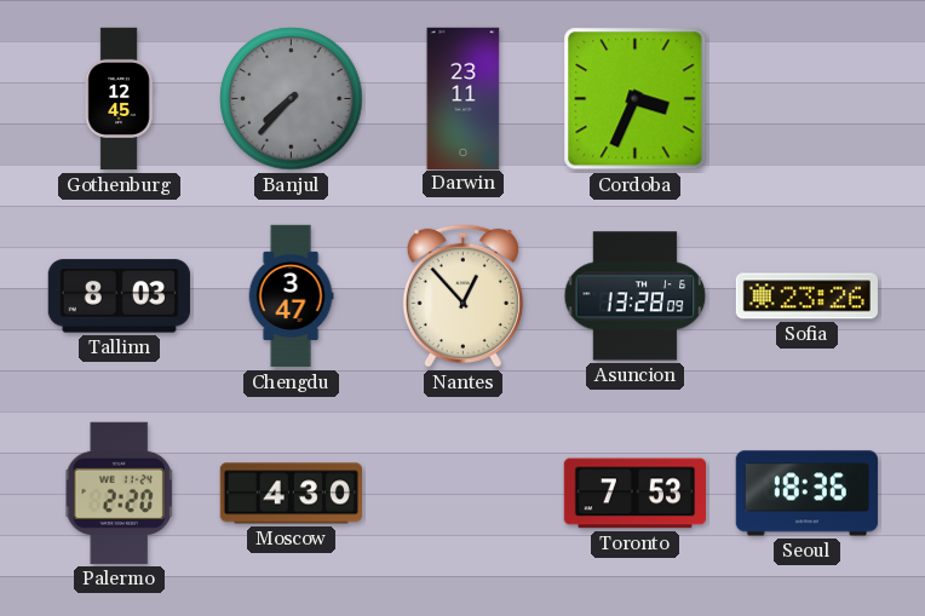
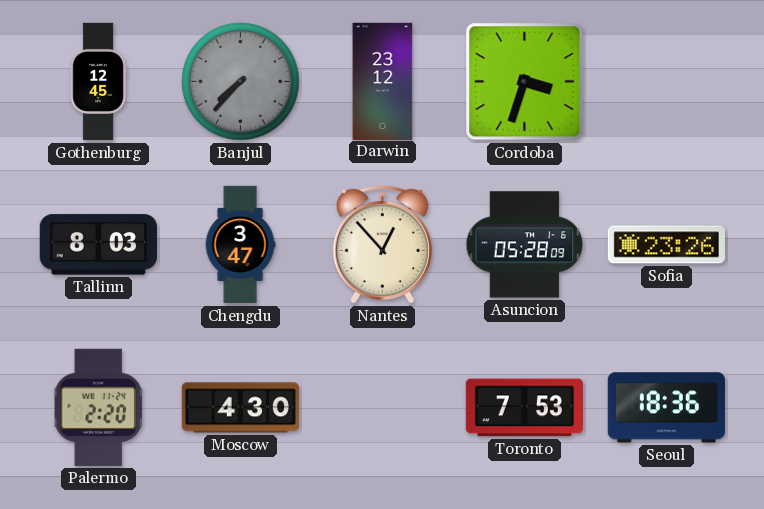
Darwin: 23:11 -> 23:12 (383, 81)
Cordoba: 3:34 -> 3:33 (525, 82)
Asuncion: 13:28 -> 05:28 (525, 245)
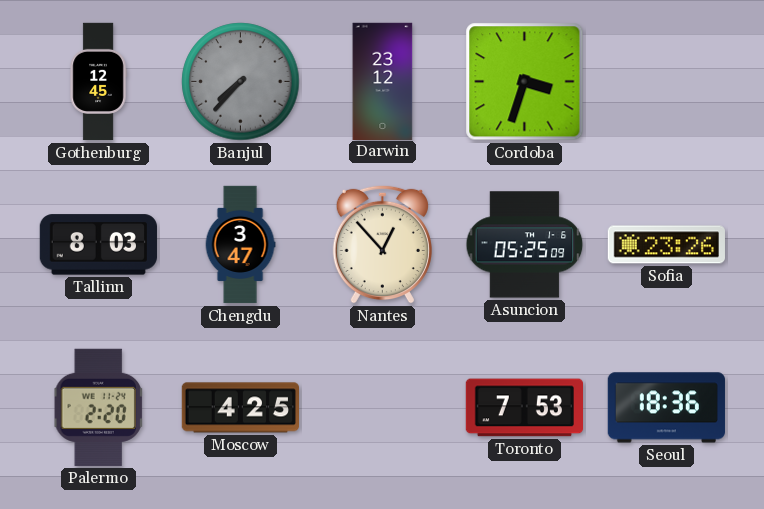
Asuncion: 05:28 -> 05:25 (525, 245)
Moscow: 4:30 -> 4:25 (240, 408)
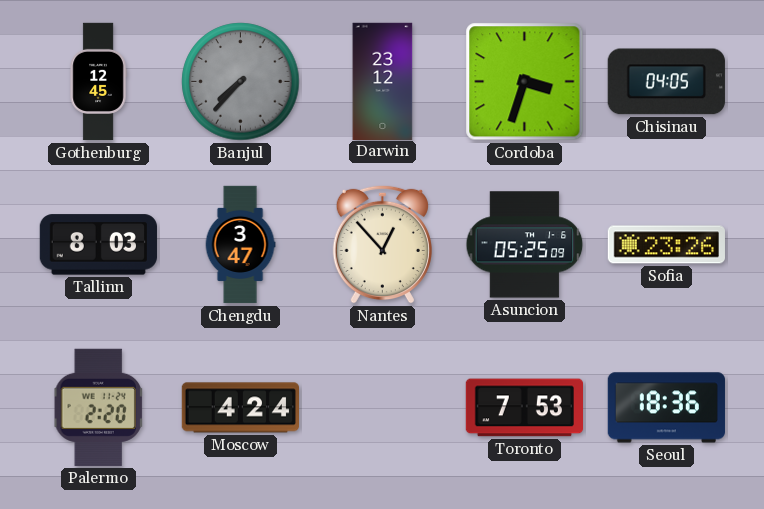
Chisinau: none -> 04:05 (666, 82)
Moscow: 4:25 -> 4:24 (240, 408)
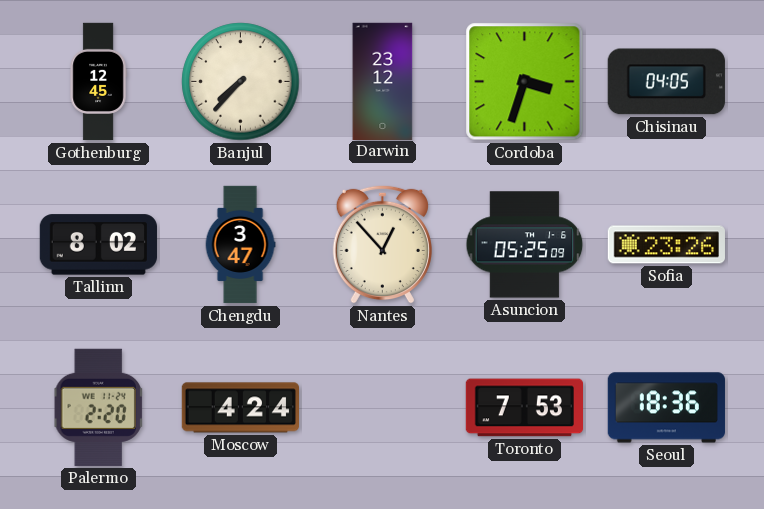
Banjul dial: grey -> cream (241, 82)
Tallinn: 8:03 -> 8:02 (98, 245)
